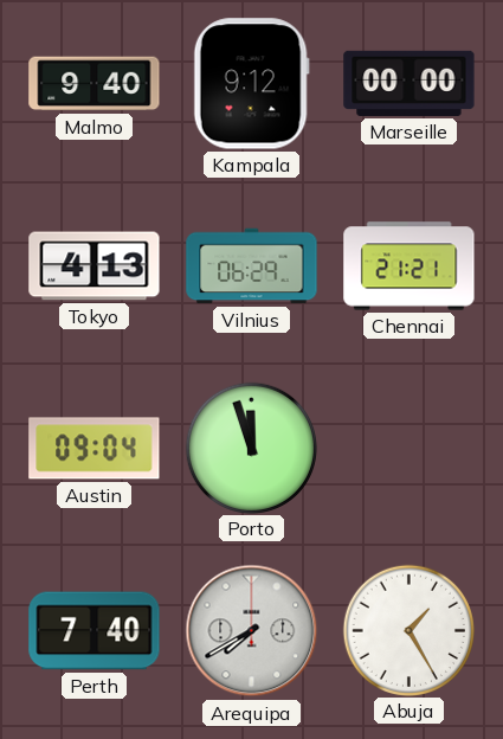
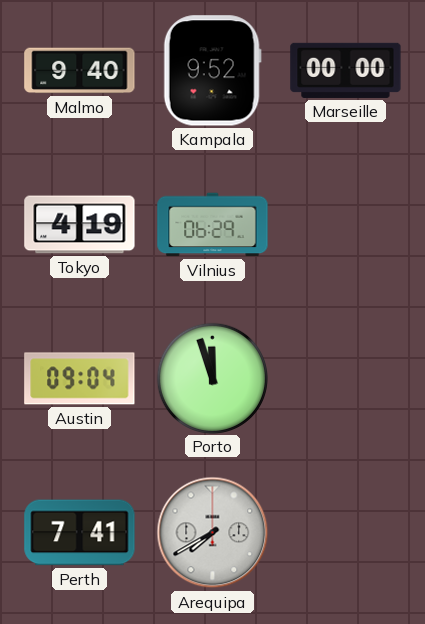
Kampala: 9:12 -> 9:52 (212, 71)
Tokyo: 4:13 -> 4:19 (80, 225)
Chennai: 21:21 -> none (410, 266)
Perth: 7:40 -> 7:41 (80, 533)
Abuja: 1:25 -> none (408, 630)
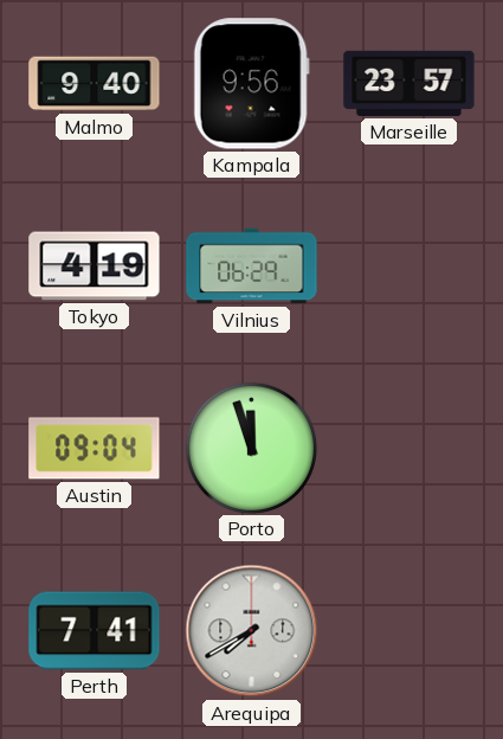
Kampala: 9:52 -> 9:56 (251, 84)
Marseille: 00:00 -> 23:57 (410, 83)
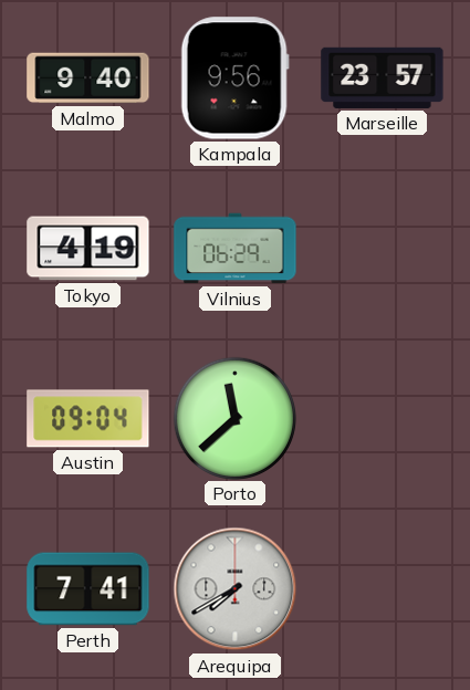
Porto: 11:57 -> 11:38 (234, 418)
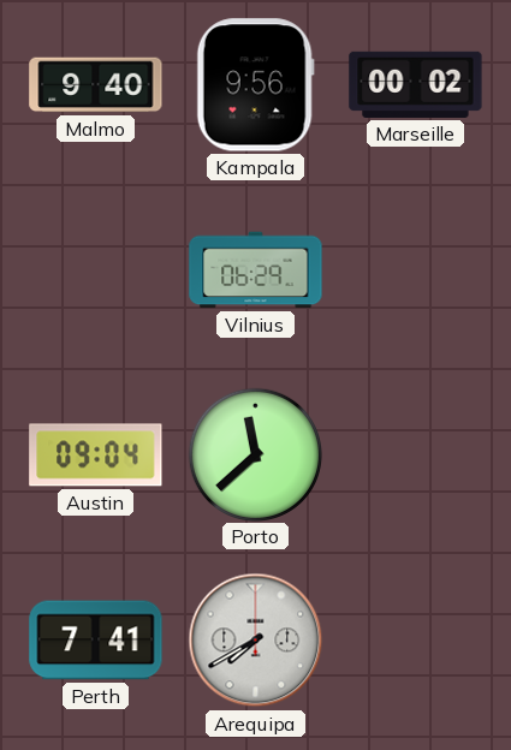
Marseille: 23:57 -> 00:02 (416, 84)
Tokyo: 4:19 -> none (88, 249)
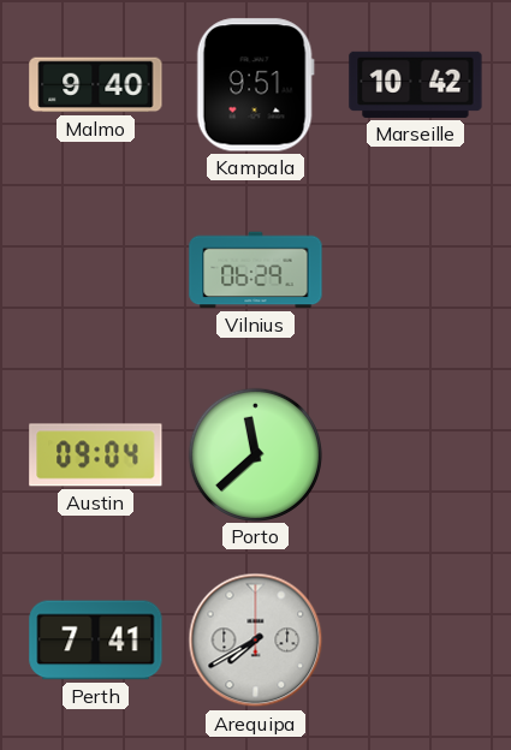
Kampala: 9:56 -> 9:51 (255, 85)
Marseille: 00:02 -> 10:42 (416, 84)
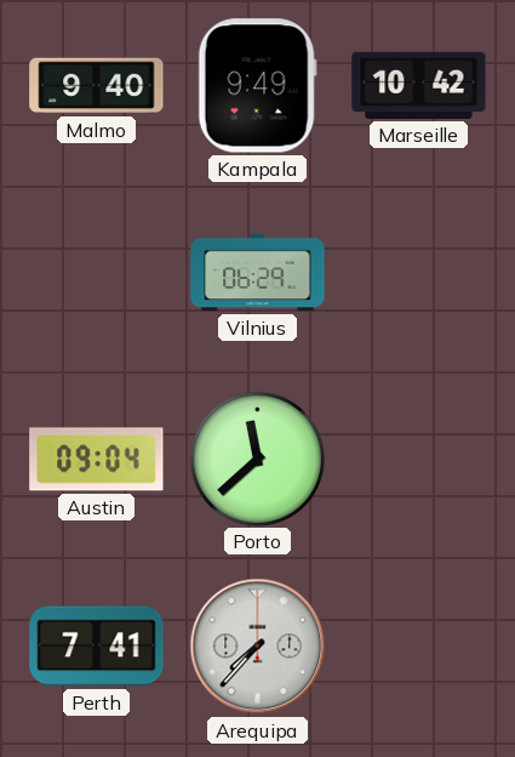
Kampala: 9:51 -> 9:49 (257, 86)
Arequipa: 7:40 -> 7:37 (258, 647)
